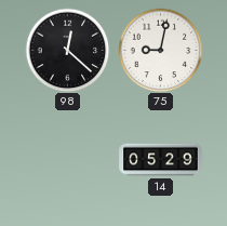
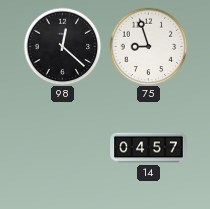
75: 9:02 -> 8:57 (148, 46)
14: 05:29 -> 04:57 (149, 148)
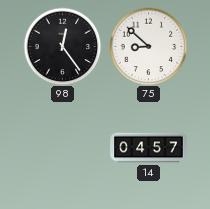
98: 12:22 -> 12:24 (62, 46)
75: 8:57 -> 8:52 (148, 46)
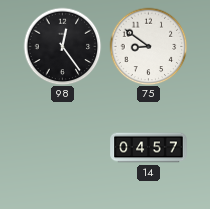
75: 8:52 -> 8:51 (148, 46)
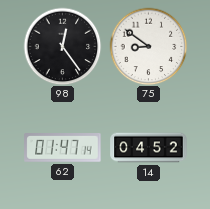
62: none -> 01:47 (63, 148)
14: 04:57 -> 04:52 (149, 148)
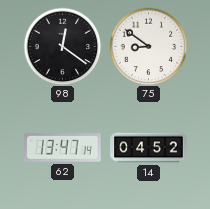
98: 12:24 -> 12:21 (62, 46)
62: 01:47 -> 13:47 (63, 148)
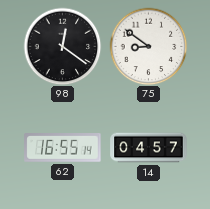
62: 13:47 -> 16:55 (63, 148)
14: 04:52 -> 04:57 (149, 148)
